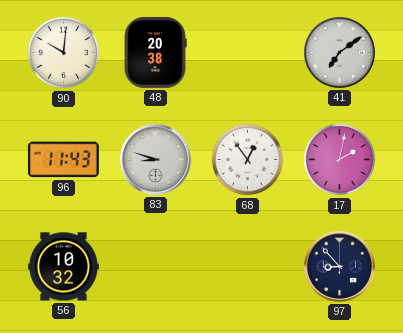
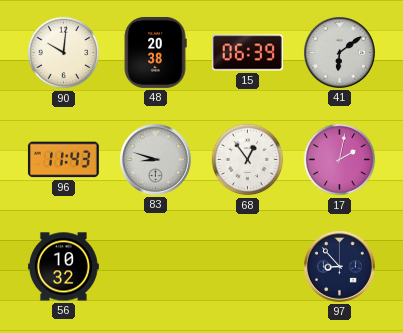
15: none -> 06:39 (247, 53)
41: 7:09 -> 6:09 (339, 52)
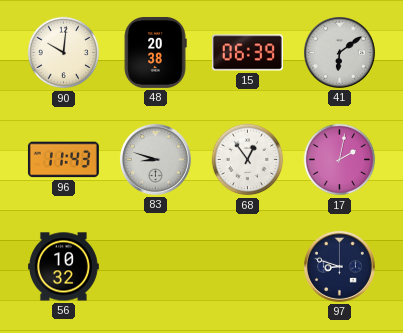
97: 8:53 -> 8:48 (339, 266)
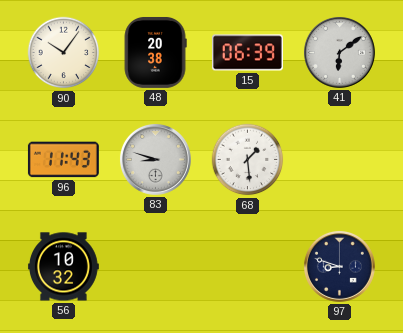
90: 10:01 -> 10:06 (64, 53)
68: 12:54 -> 1:29 (248, 160)
17: 2:02 -> none (340, 160)
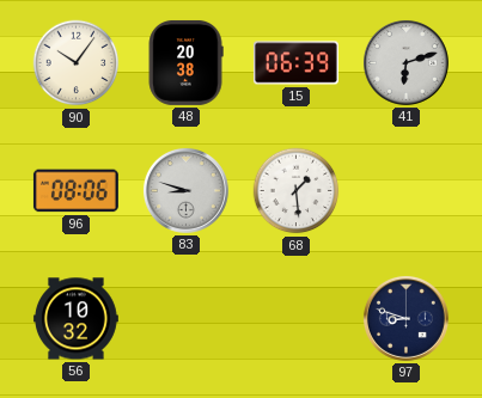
41: 6:09 -> 6:12 (405, 62)
96: 11:43 -> 08:06 (75, 191)
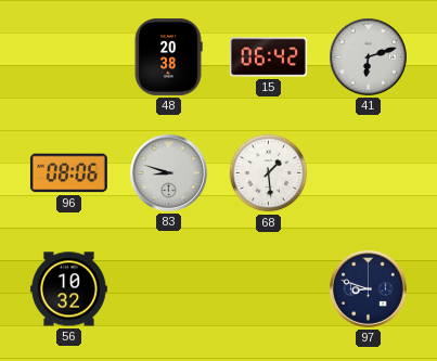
90: 10:06 -> none (77, 63)
15: 06:39 -> 06:42 (268, 57)
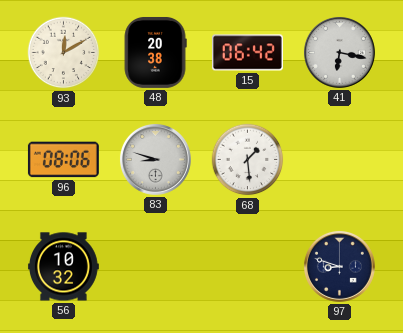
93: none -> 12:10 (64, 53)
41: 6:12 -> 6:17 (339, 52)
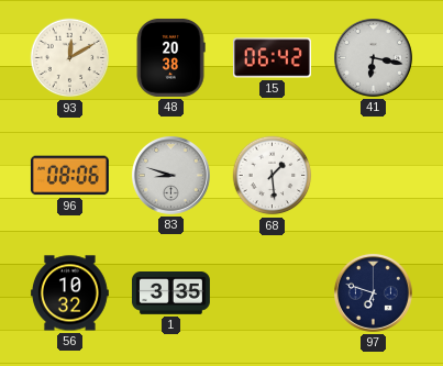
1: none -> 3:35 (170, 293)
97: 8:48 -> 6:48 (373, 292)
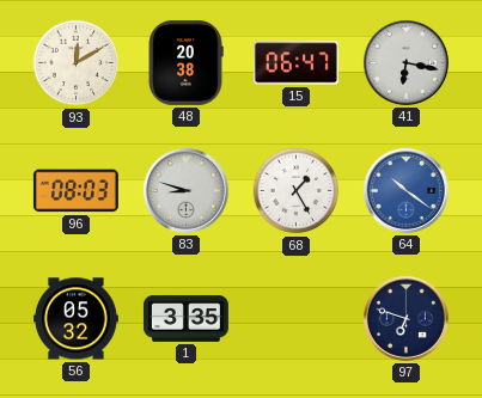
15: 06:42 -> 06:47 (295, 63)
96: 08:06 -> 08:03 (75, 191)
68: 1:29 -> 1:25 (297, 191)
64: none -> 10:21 (405, 190)
56: 10:32 -> 05:32 (75, 319)
